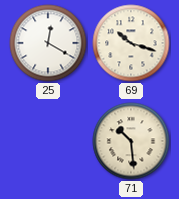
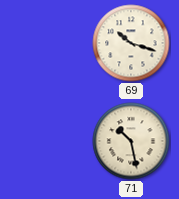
25: 12:20 -> none (48, 43)
71: 10:29 -> 10:28 (131, 141)
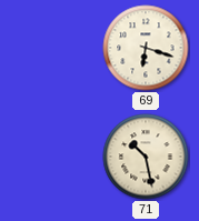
69: 10:18 -> 6:18 (146, 48)
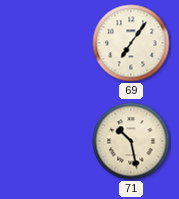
69: 6:18 -> 7:06 (131, 43)
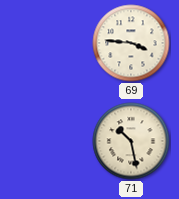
69: 7:06 -> 3:46 (131, 43)
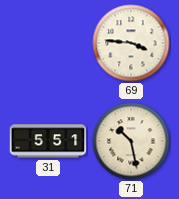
31: none -> 5:51 (48, 141)
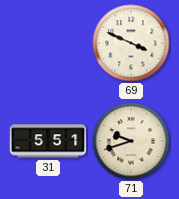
69: 3:46 -> 3:49 (131, 43)
71: 10:28 -> 9:42 (131, 141)
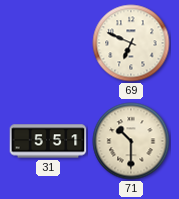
69: 3:49 -> 6:49 (131, 43)
71: 9:42 -> 10:30 (131, 141)
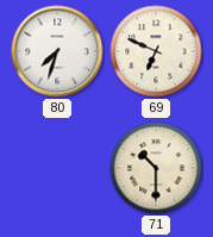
80: none -> 7:33 (57, 51)
31: 5:51 -> none (48, 141)
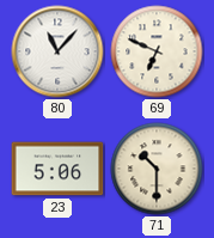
80: 7:33 -> 11:07 (57, 51)
23: none -> 5:06 (57, 169)
